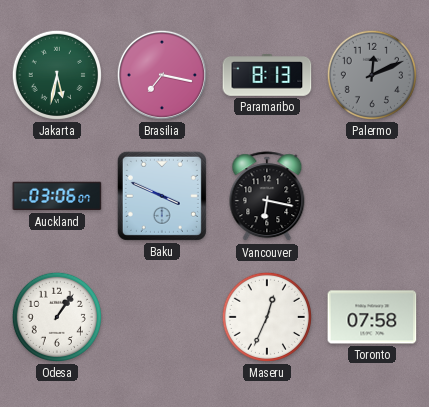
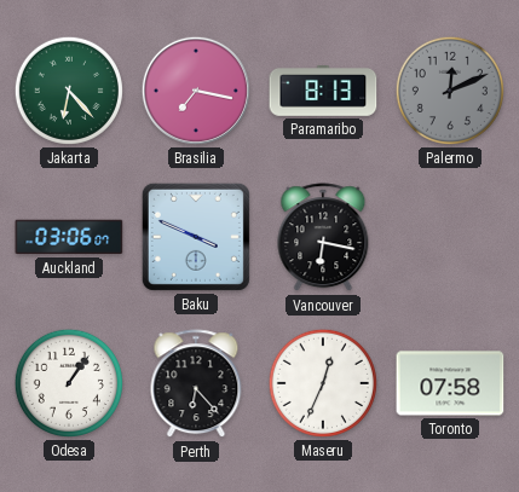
Jakarta: 5:32 -> 6:23 (69, 91)
Perth: none -> 6:23 (196, 384)
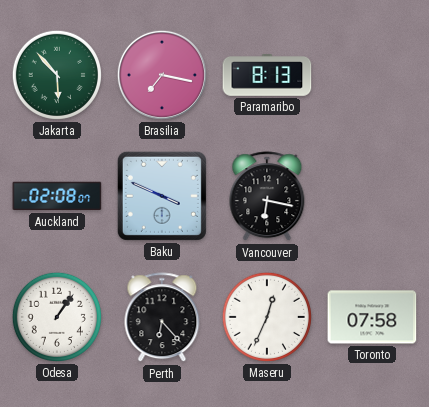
Jakarta: 6:23 -> 5:53 (57, 75)
Palermo: 12:11 -> none (450, 91)
Auckland: 03:06 -> 02:08 (57, 196)
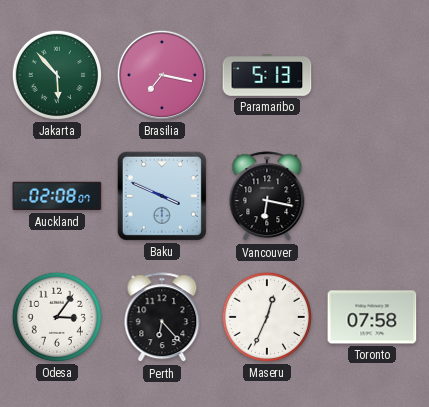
Paramaribo: 8:13 -> 5:13 (267, 76)
Odesa: 1:06 -> 3:06 (57, 317)
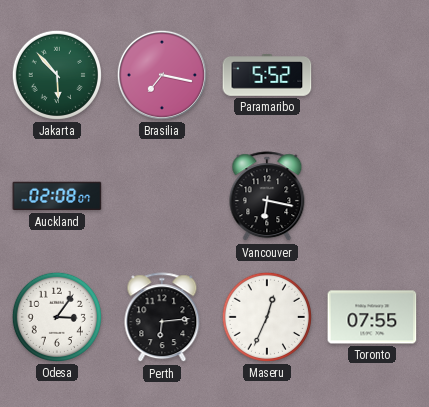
Paramaribo: 5:13 -> 5:52 (267, 76)
Baku: 3:49 -> none (162, 196)
Perth: 6:23 -> 6:14 (162, 318)
Toronto: 07:58 -> 07:55 (372, 317)
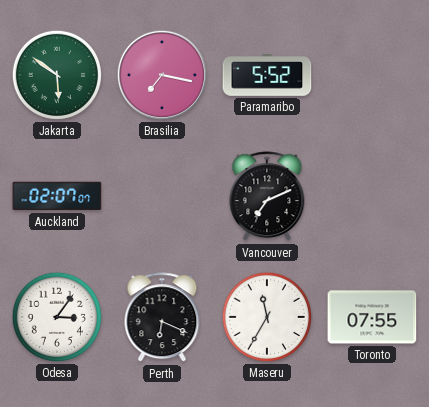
Jakarta: 5:53 -> 5:51 (57, 75)
Auckland: 02:08 -> 02:07 (57, 196)
Vancouver: 6:17 -> 7:11 (267, 197)
Perth: 6:14 -> 6:19 (162, 318)
Maseru: 12:34 -> 11:35 (267, 317)
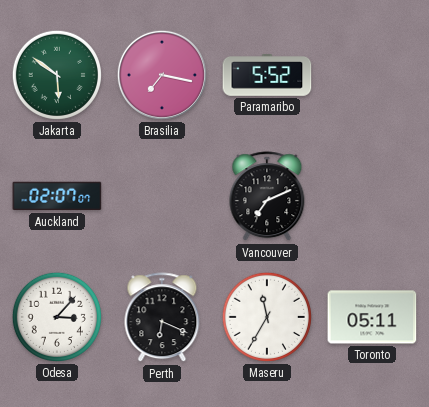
Odesa: 3:06 -> 3:07 (57, 317)
Toronto: 07:55 -> 05:11 (372, 317)
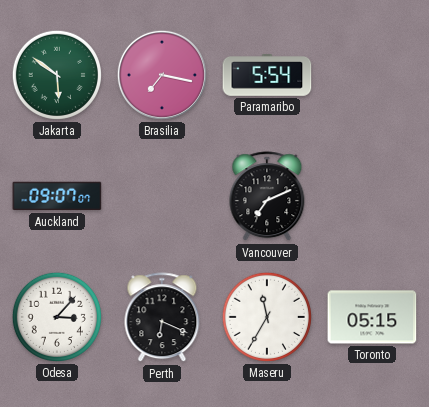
Paramaribo: 5:52 -> 5:54 (267, 76)
Auckland: 02:07 -> 09:07 (57, 196)
Toronto: 05:11 -> 05:15 (372, 317)
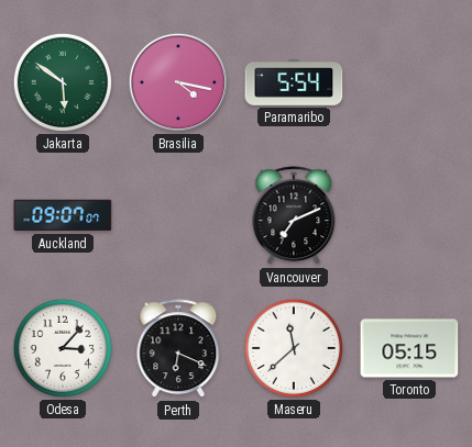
Brasilia: 7:17 -> 4:17 (178, 82)
Maseru: 11:35 -> 11:38 (294, 348)
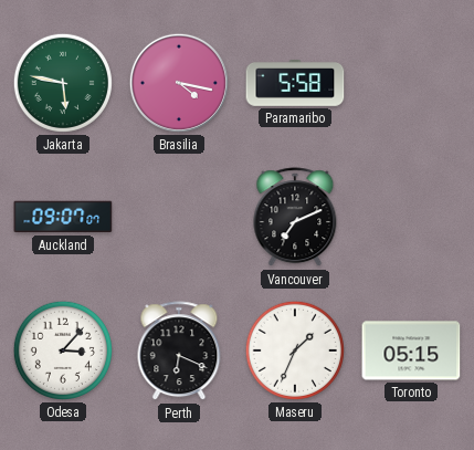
Jakarta: 5:51 -> 5:47 (63, 83)
Paramaribo: 5:54 -> 5:58 (295, 84)
Maseru: 11:38 -> 1:34 (295, 350)
